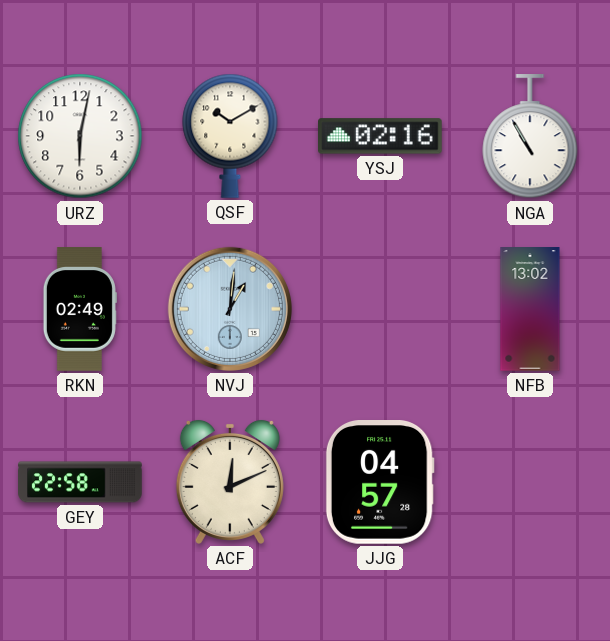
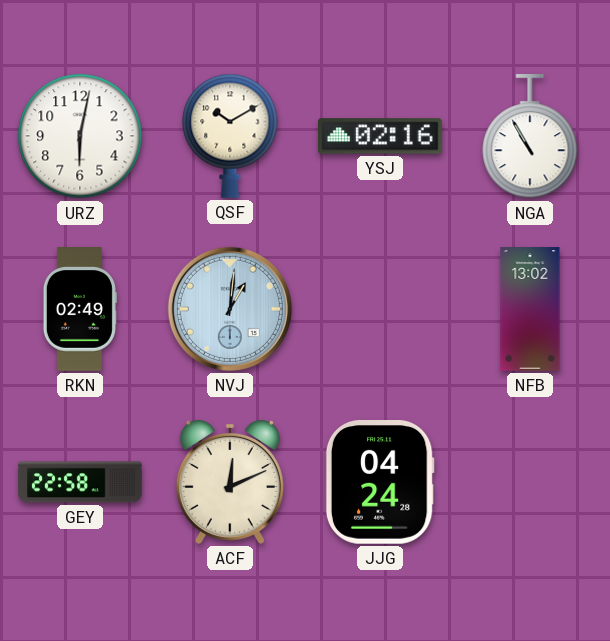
JJG: 04:57 -> 04:24 (380, 483)
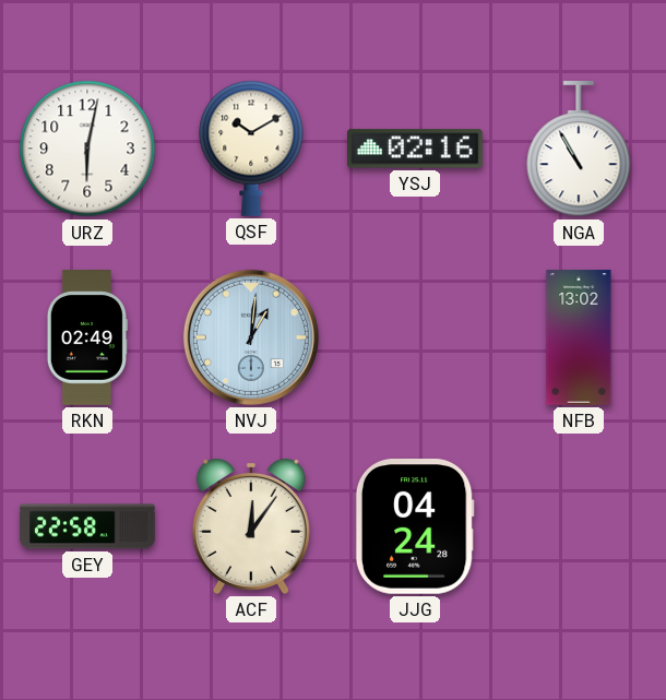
ACF: 12:11 -> 12:06 (251, 526)
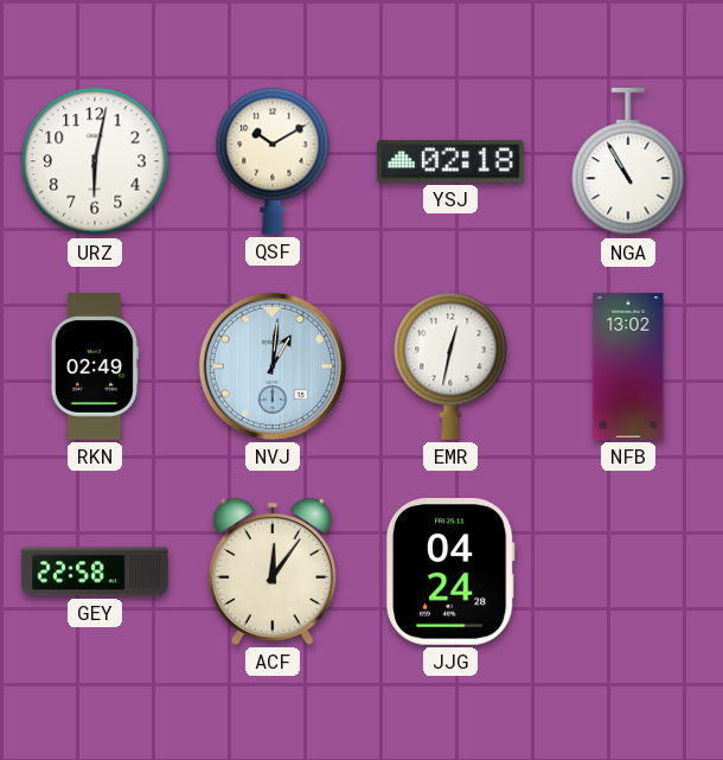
YSJ: 02:16 -> 02:18 (452, 161)
EMR: none -> 12:32 (450, 366)
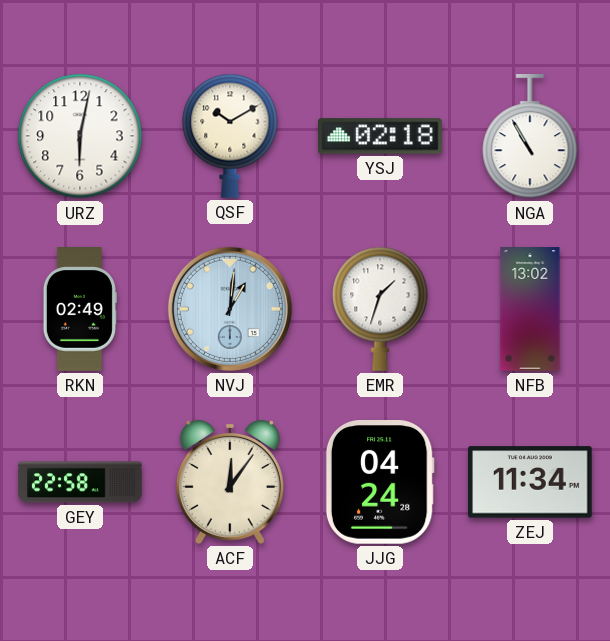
EMR: 12:32 -> 1:33 (380, 309)
ZEJ: none -> 11:34 (531, 482)
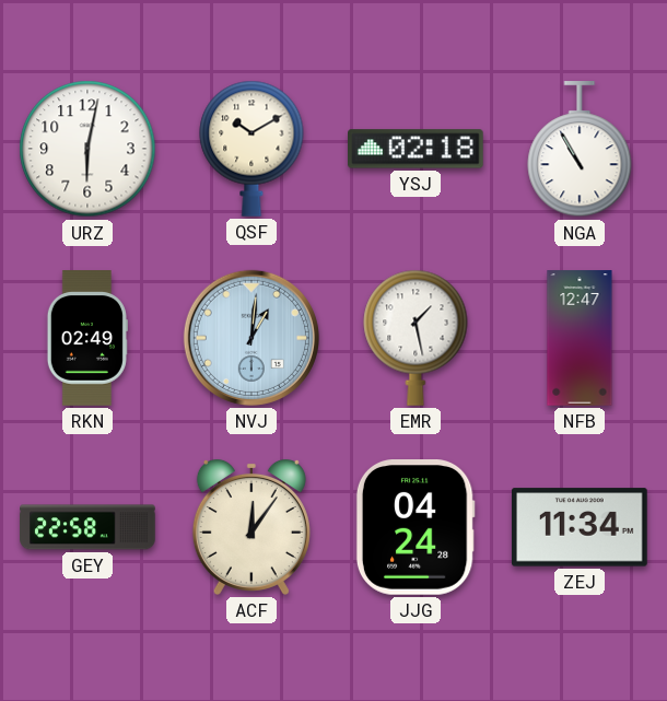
EMR: 1:33 -> 1:28 (416, 338)
NFB: 13:02 -> 12:47 (580, 338)
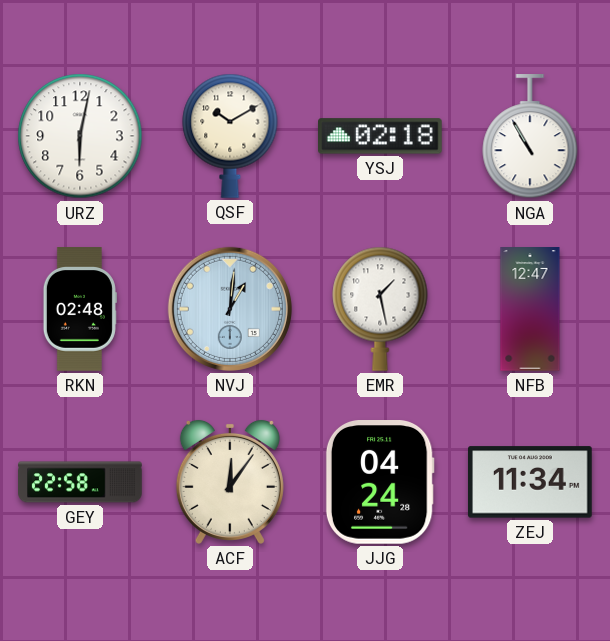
RKN: 02:49 -> 02:48 (80, 309)
